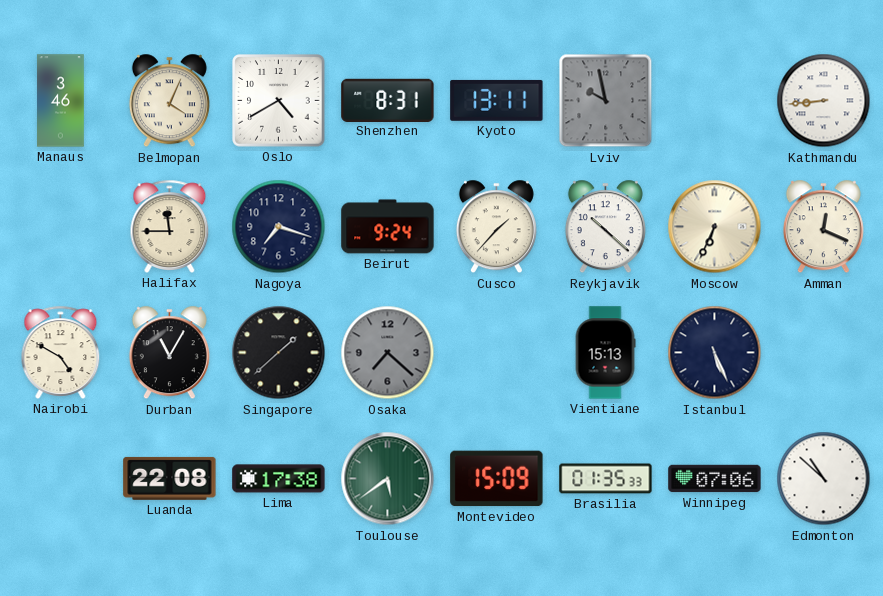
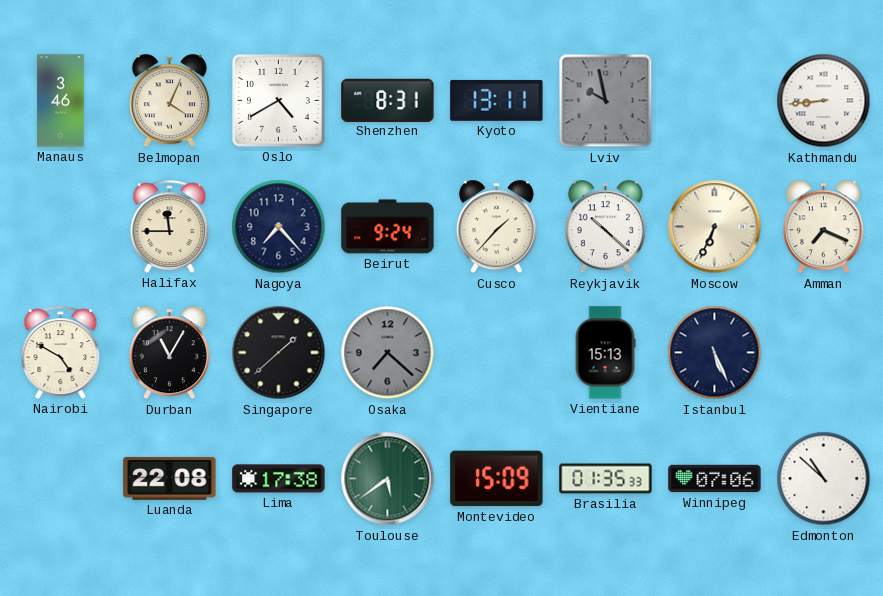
Nagoya: 7:18 -> 7:23 (279, 227)
Amman: 12:19 -> 7:19 (823, 227)
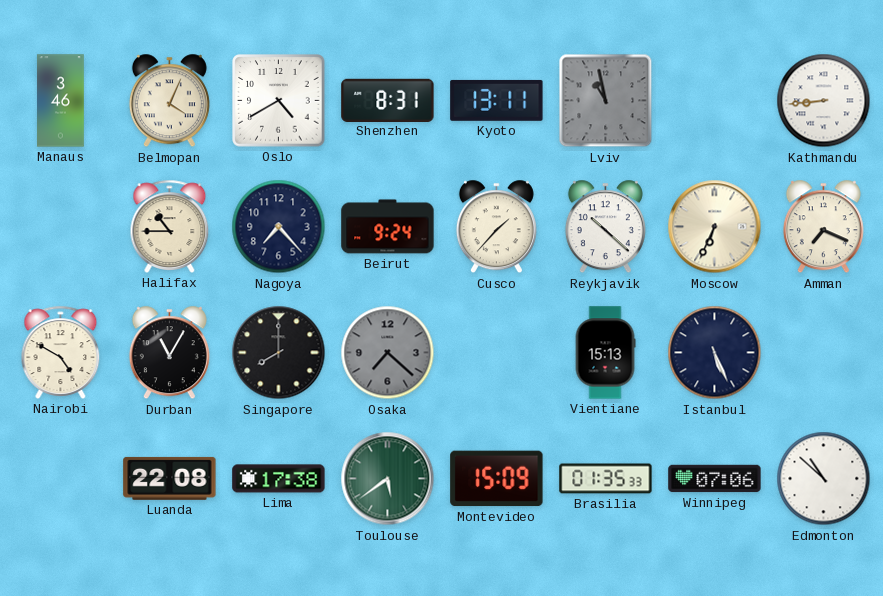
Lviv: 9:58 -> 10:58 (606, 101)
Halifax: 11:45 -> 10:45 (170, 226)
Singapore: 1:38 -> 8:00 (279, 353)
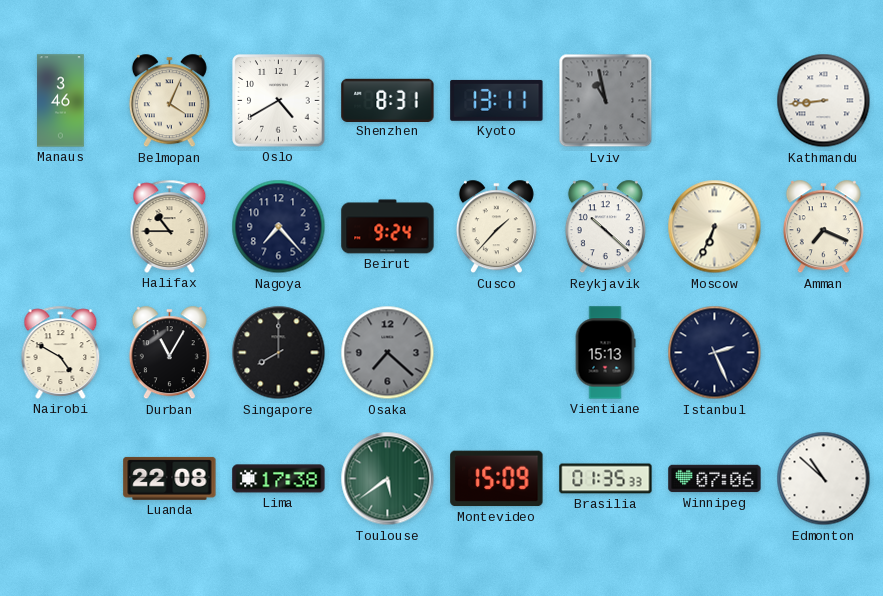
Istanbul: 5:26 -> 2:26 (715, 353)
